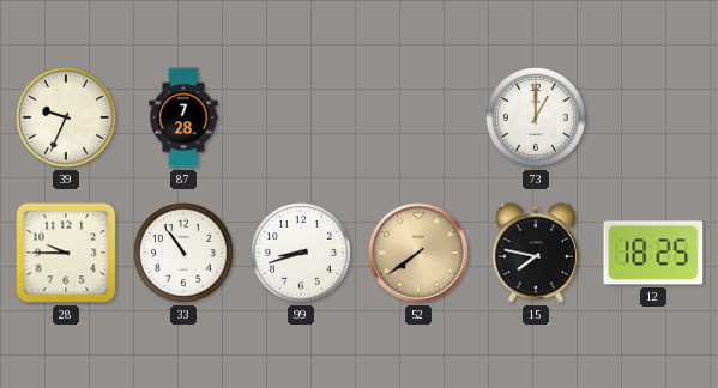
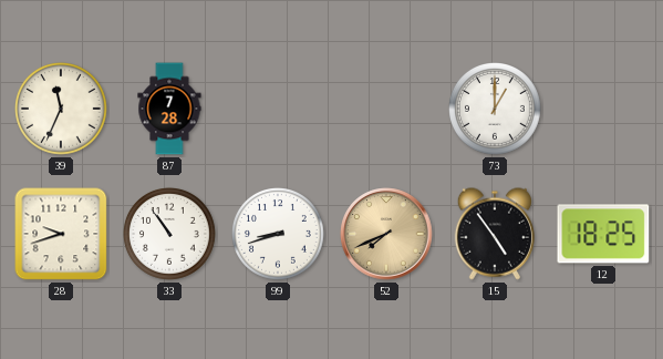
39: 9:34 -> 11:34 (62, 110)
28: 9:45 -> 9:42 (61, 234)
52: 7:39 -> 7:41 (386, 234)
15: 7:47 -> 4:54 (494, 234)
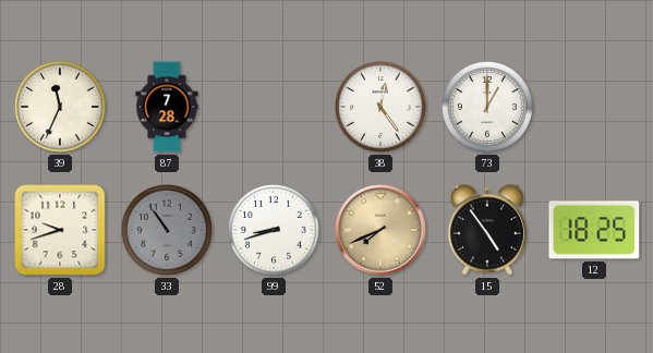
38: none -> 12:24 (382, 108)
33 dial: white -> grey (168, 231)
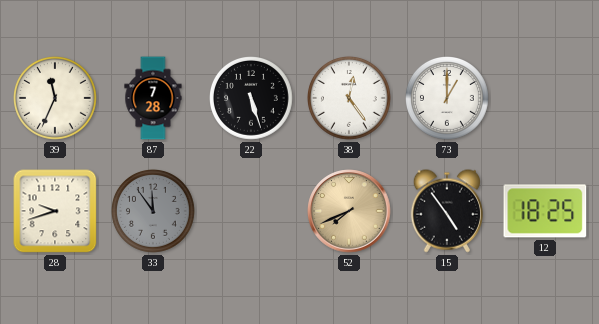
22: none -> 5:27 (252, 99)
33: 10:54 -> 11:54 (154, 212)
99: 8:42 -> none (275, 231)
